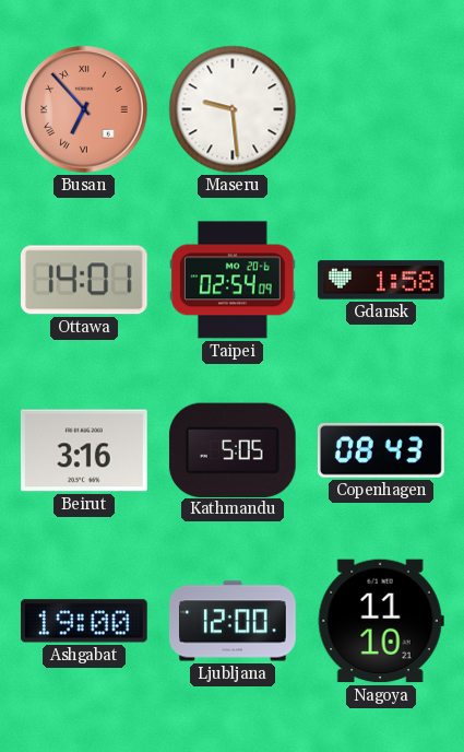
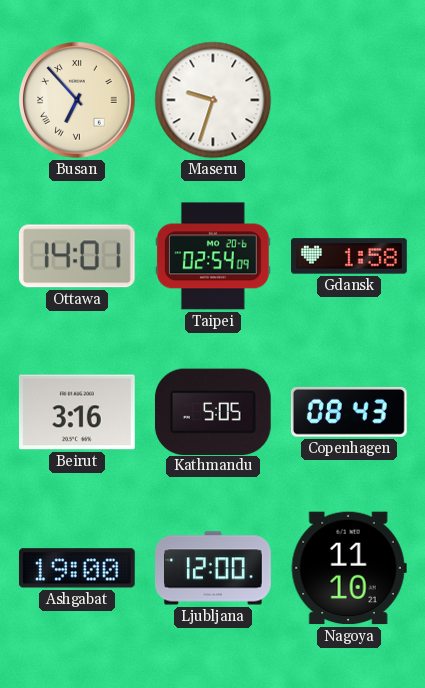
Busan dial: salmon -> cream (77, 100)
Maseru: 9:29 -> 9:33 (213, 100)
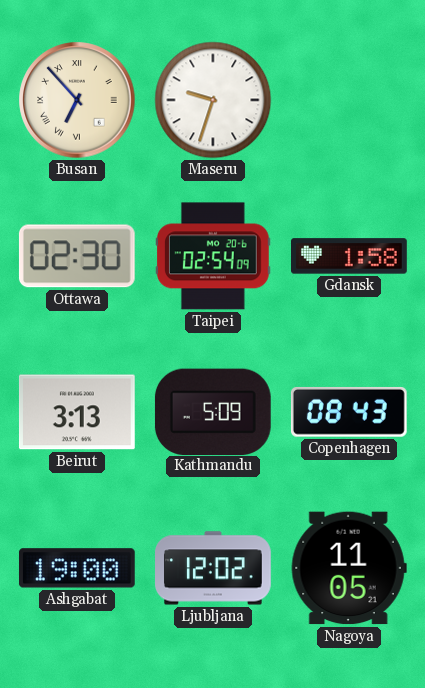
Ottawa: 14:01 -> 02:30 (77, 256)
Beirut: 3:16 -> 3:13 (77, 412)
Kathmandu: 5:05 -> 5:09 (213, 411)
Ljubljana: 12:00 -> 12:02 (214, 568)
Nagoya: 11:10 -> 11:05 (349, 568)
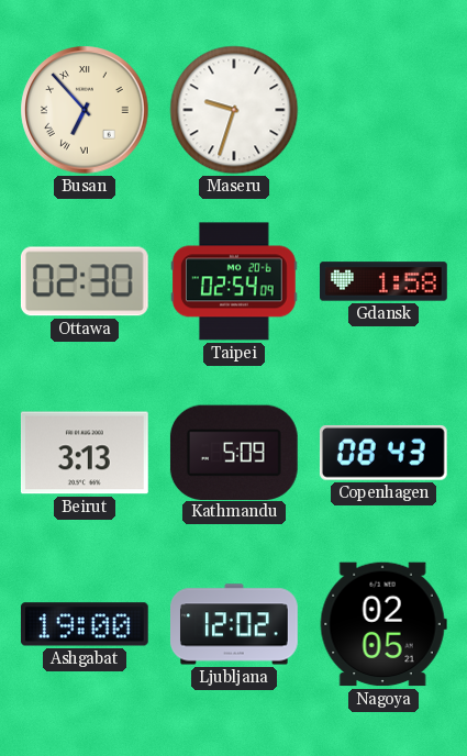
Nagoya: 11:05 -> 02:05 (383, 624)
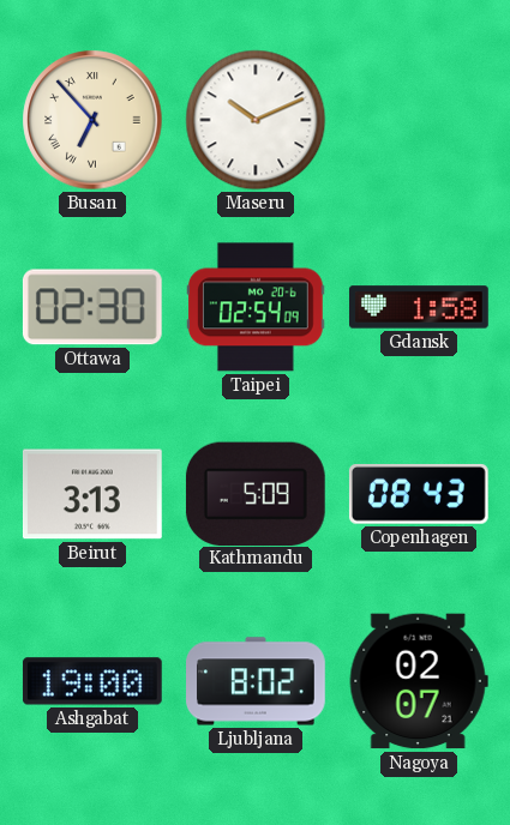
Maseru: 9:33 -> 10:11 (256, 120)
Ljubljana: 12:02 -> 8:02 (257, 681)
Nagoya: 02:05 -> 02:07 (419, 681)
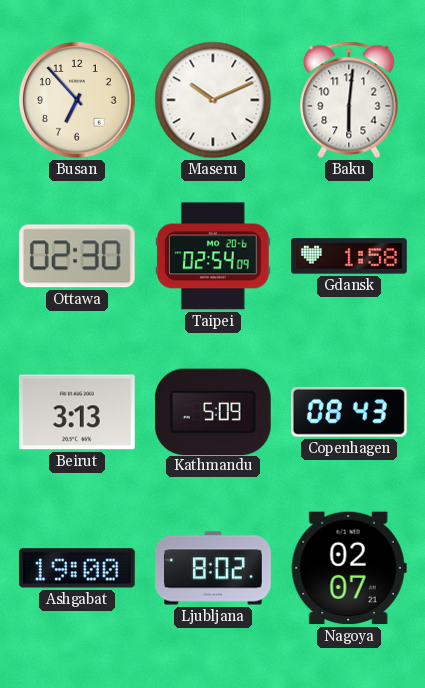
Busan numerals: Roman -> Arabic (77, 100)
Baku: none -> 6:01 (349, 100)
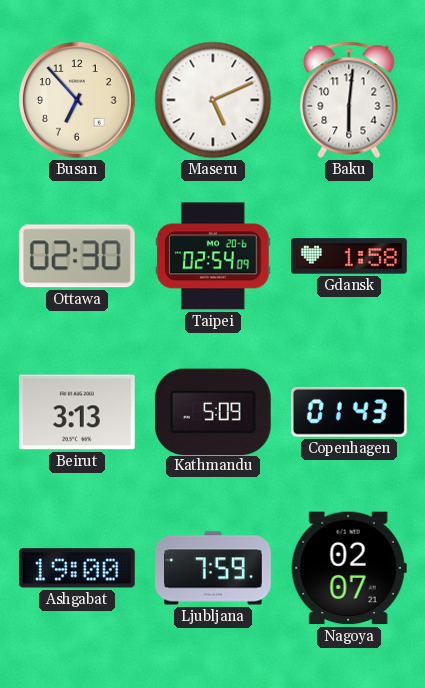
Maseru: 10:11 -> 5:11 (213, 100)
Copenhagen: 08:43 -> 01:43 (349, 412)
Ljubljana: 8:02 -> 7:59 (214, 568)
